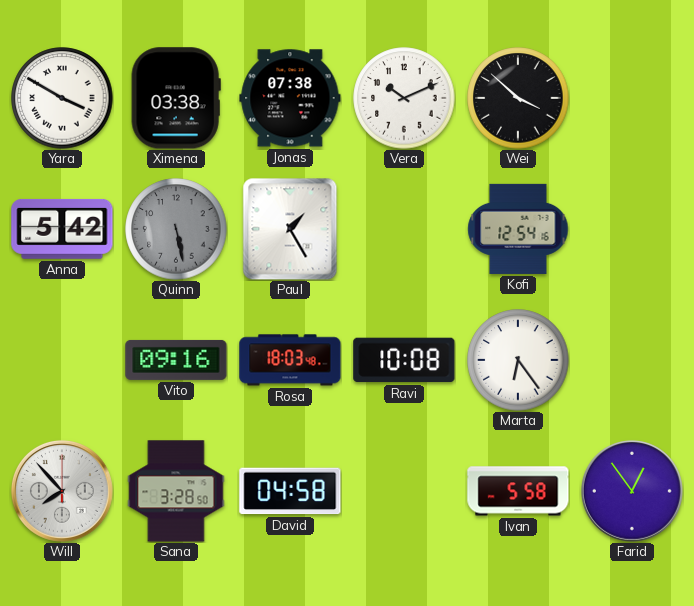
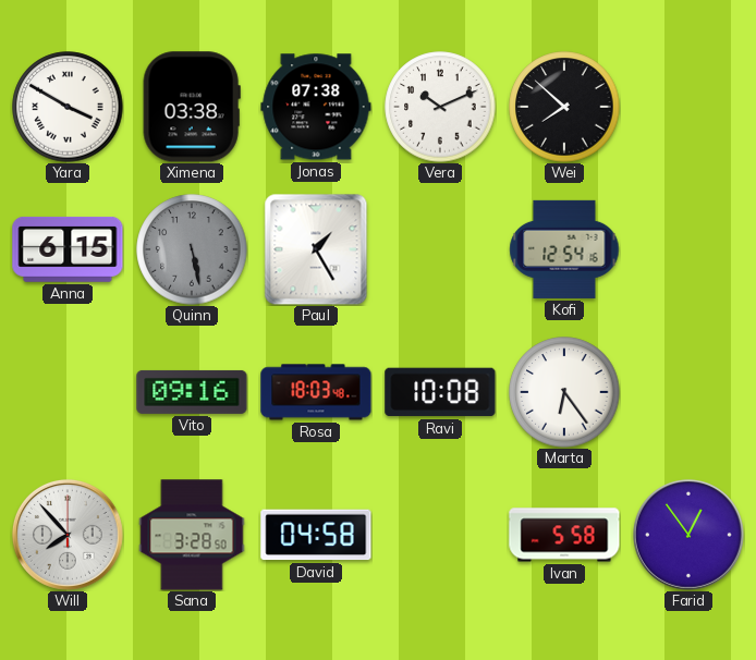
Wei: 3:52 -> 7:52 (564, 107)
Anna: 5:42 -> 6:15 (68, 249)
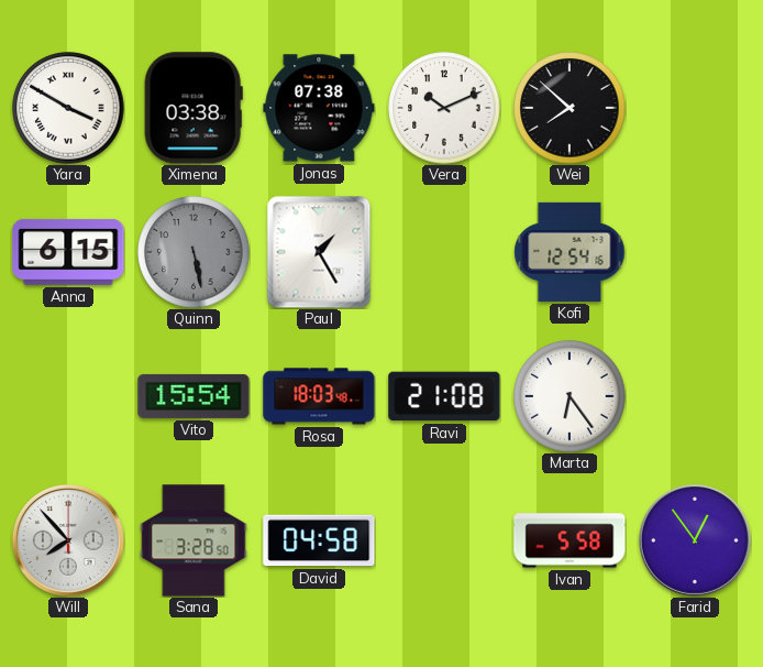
Vito: 09:16 -> 15:54 (193, 396)
Ravi: 10:08 -> 21:08 (444, 396)
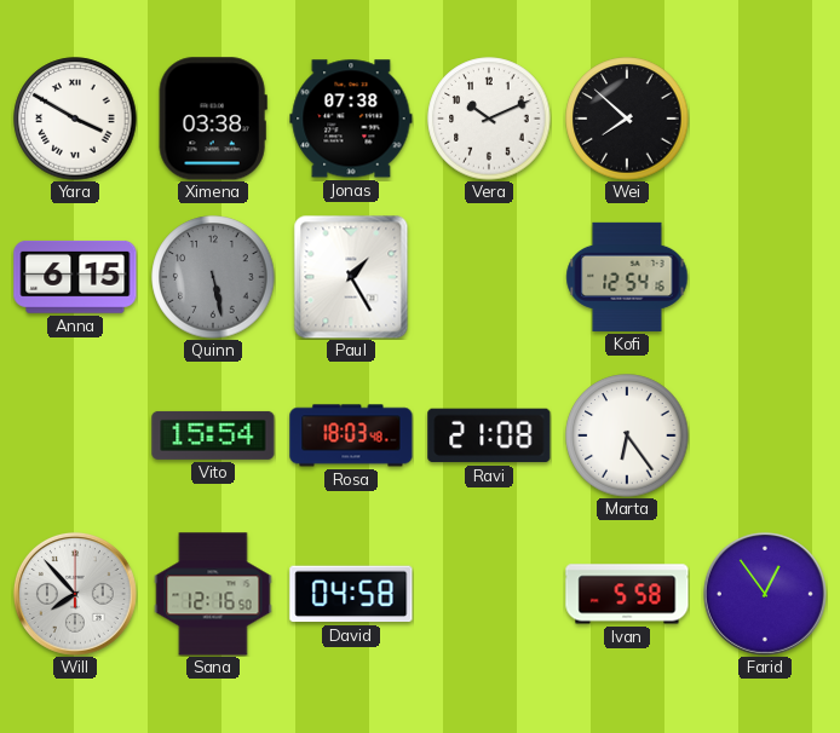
Sana: 3:28 -> 12:16 (213, 594)
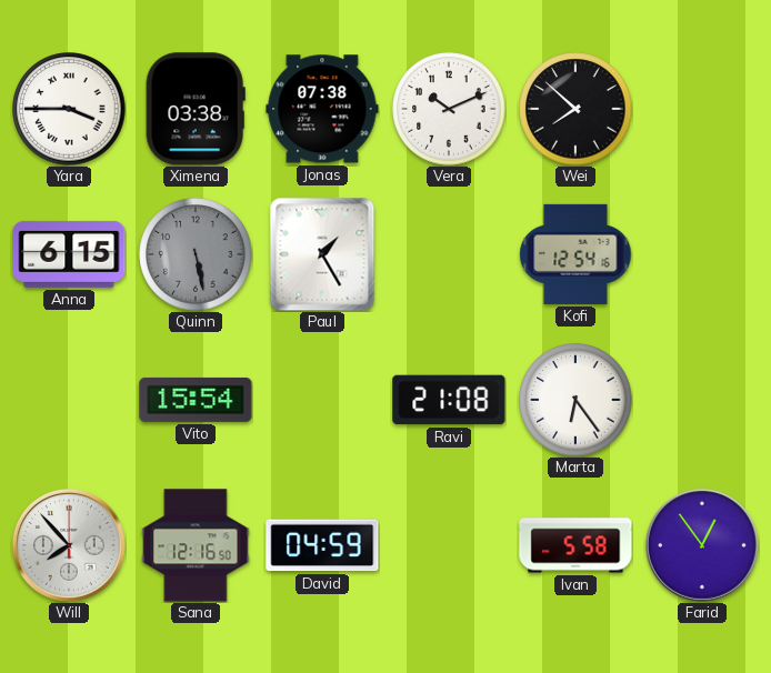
Yara: 3:50 -> 3:45 (69, 109)
Rosa: 18:03 -> none (351, 435)
David: 04:58 -> 04:59 (322, 545)
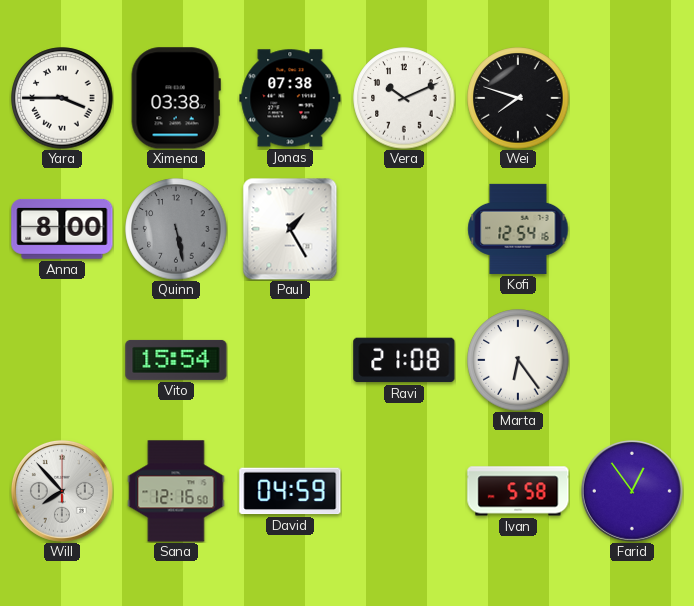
Wei: 7:52 -> 7:48 (518, 98)
Anna: 6:15 -> 8:00 (62, 229)
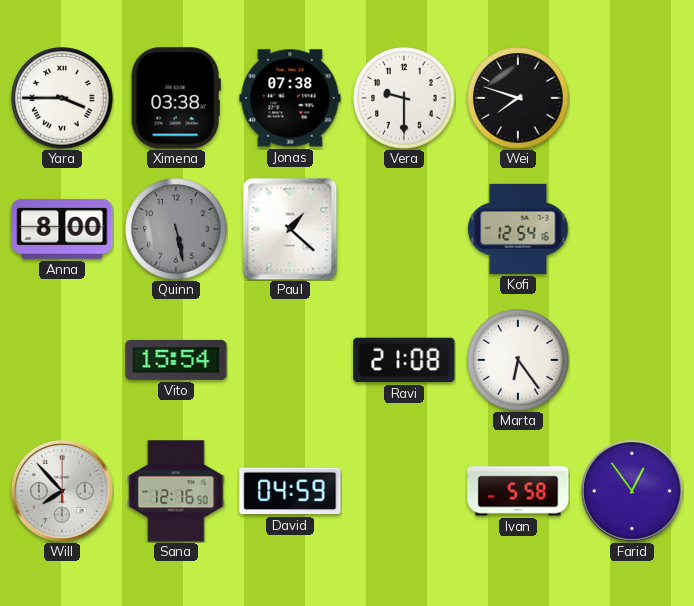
Vera: 10:11 -> 9:30 (404, 98)
Paul: 1:25 -> 1:22 (290, 229)
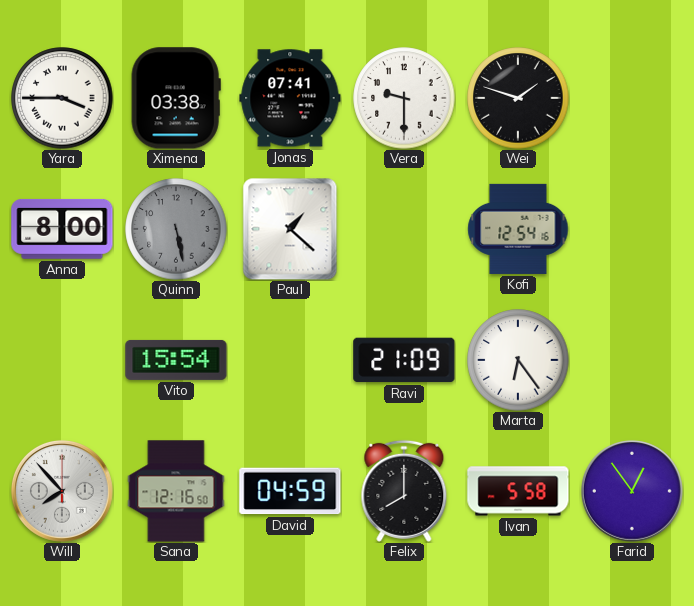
Jonas: 07:38 -> 07:41 (290, 98)
Wei: 7:48 -> 1:48 (518, 98)
Ravi: 21:08 -> 21:09 (404, 360)
Felix: none -> 8:00 (404, 491)
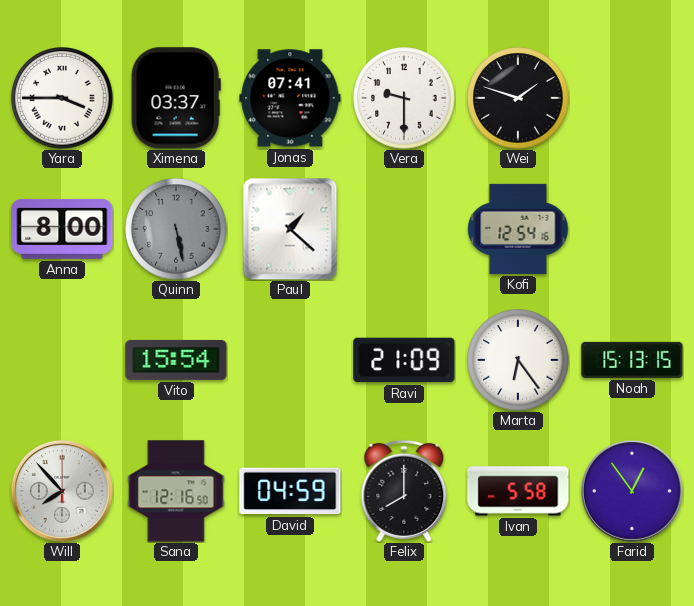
Ximena: 03:38 -> 03:37 (176, 98)
Noah: none -> 15:13 (632, 360)
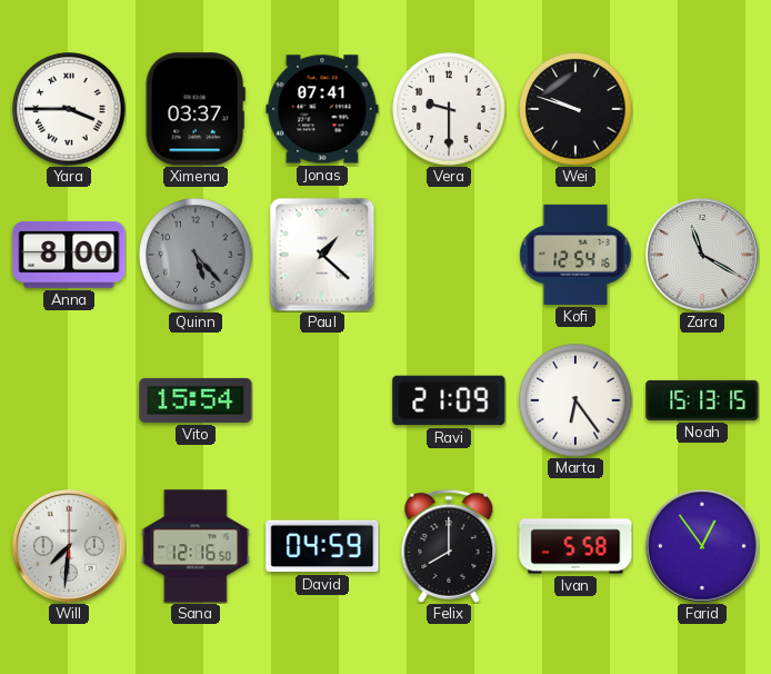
Wei: 1:48 -> 9:48 (575, 109)
Quinn: 5:28 -> 5:23 (196, 255)
Zara: none -> 11:20 (702, 255)
Will: 7:53 -> 7:31 (69, 546)
